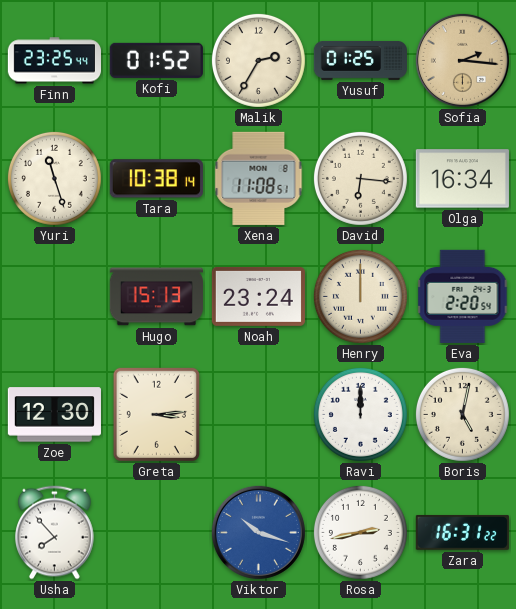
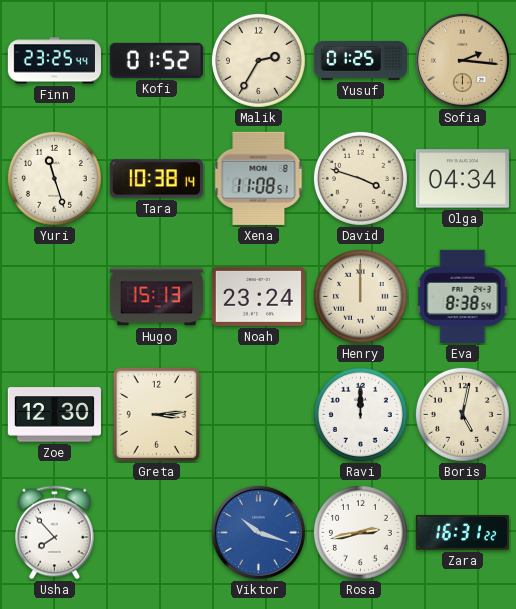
David: 6:16 -> 3:48 (360, 178)
Olga: 16:34 -> 04:34 (462, 179)
Eva: 2:20 -> 8:38 (463, 296)
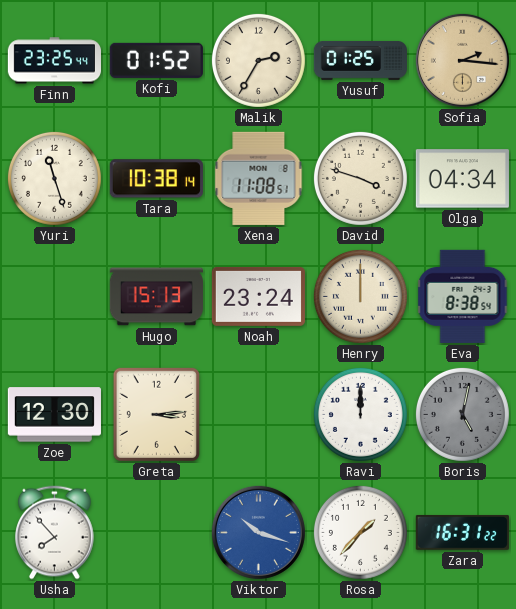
Boris dial: cream -> grey (462, 414)
Rosa: 2:43 -> 1:37 (360, 532)
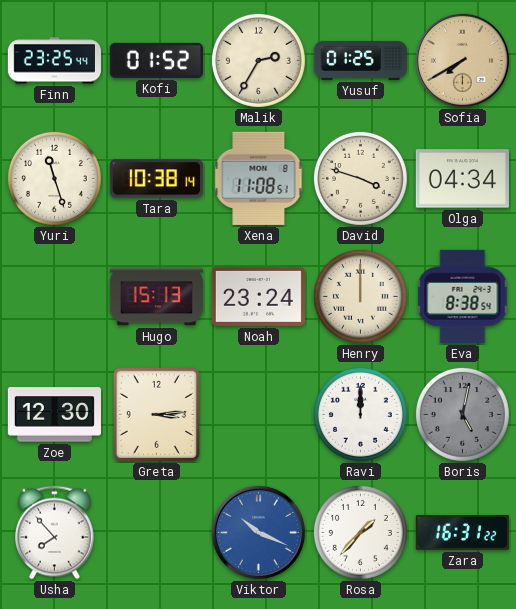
Sofia: 2:16 -> 7:40 (462, 60)
Viktor: 10:18 -> 10:19 (258, 532)
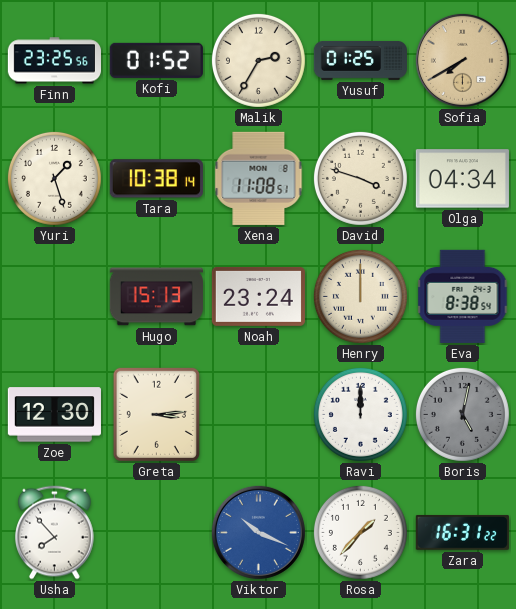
Finn: 23:25:44 -> 23:25:56 (54, 61)
Yuri: 11:27 -> 1:27 (54, 178)
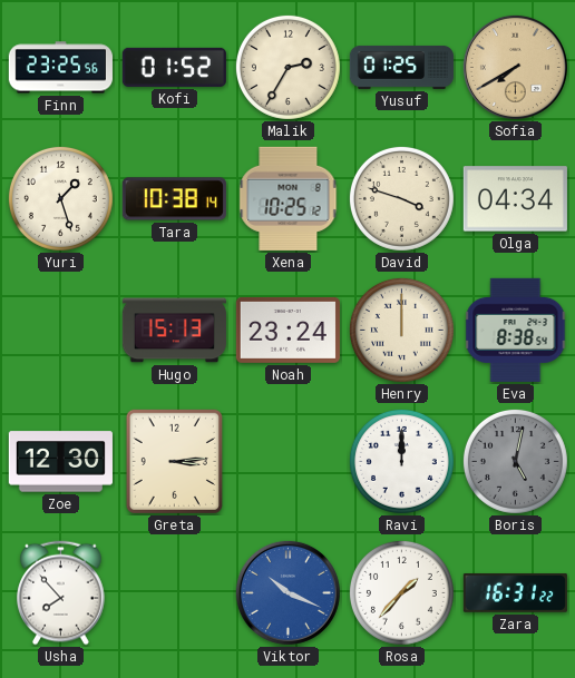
Xena: 11:08 -> 10:25 (289, 198)
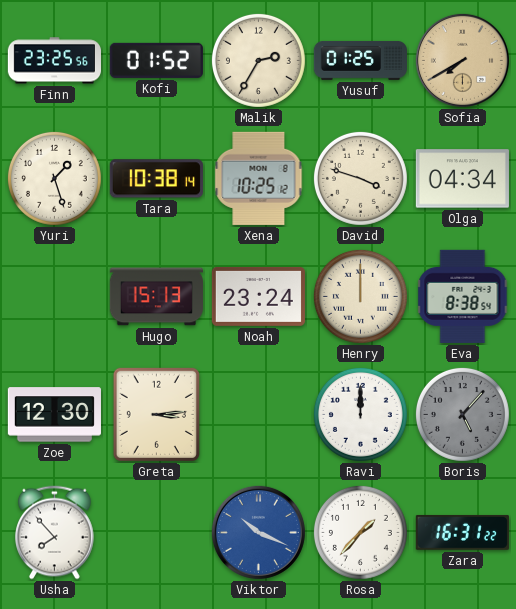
Boris: 5:02 -> 5:07 (462, 414)
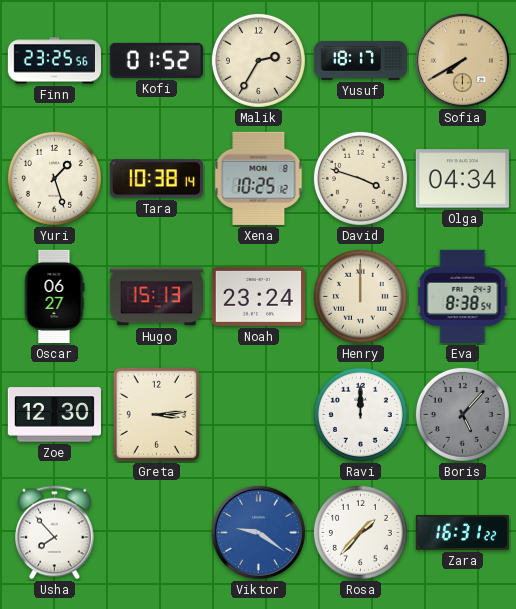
Yusuf: 01:25 -> 18:17 (360, 60)
Oscar: none -> 06:27 (54, 296)
Viktor: 10:19 -> 9:21 (258, 532)
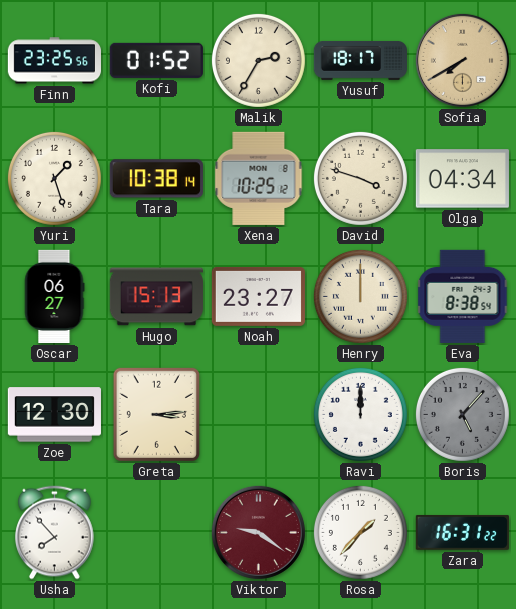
Noah: 23:24 -> 23:27 (258, 296)
Viktor dial: blue -> burgundy (258, 532)
